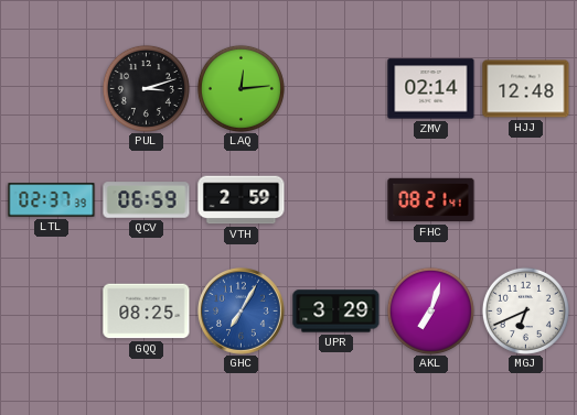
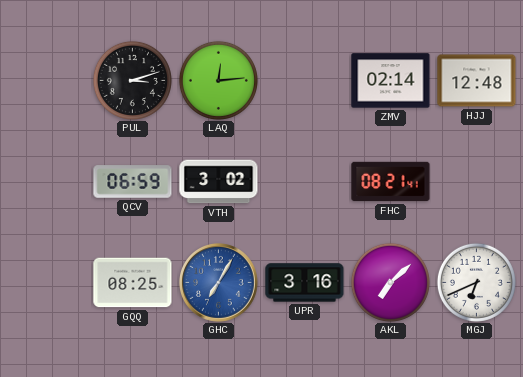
LTL: 02:37 -> none (52, 200)
VTH: 2:59 -> 3:02 (219, 182)
UPR: 3:29 -> 3:16 (305, 283)
AKL: 7:03 -> 7:08 (390, 282)
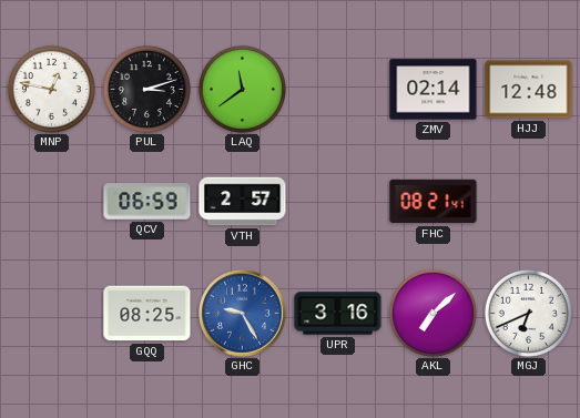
MNP: none -> 12:47 (51, 89)
LAQ: 12:14 -> 11:39 (242, 89)
VTH: 3:02 -> 2:57 (243, 202)
GHC: 7:05 -> 9:25 (243, 314)
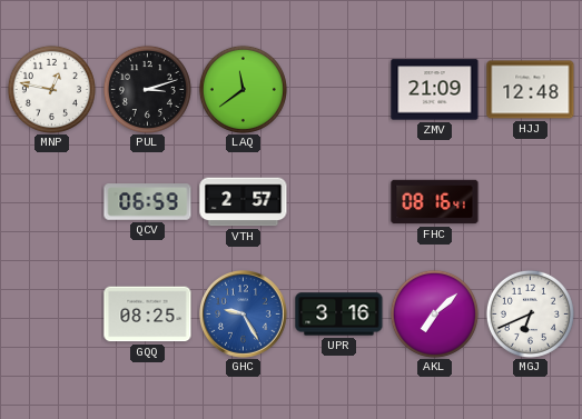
ZMV: 02:14 -> 21:09 (435, 90)
FHC: 08:21 -> 08:16 (435, 202)
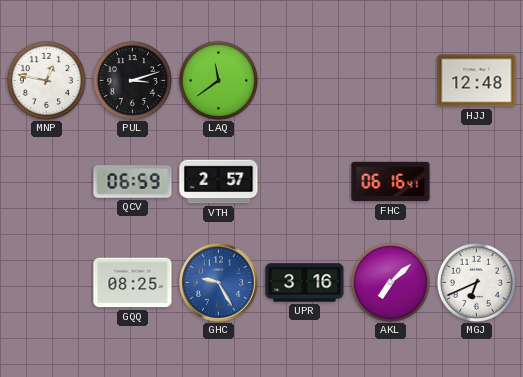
ZMV: 21:09 -> none (435, 90)
FHC: 08:16 -> 06:16 (391, 182)
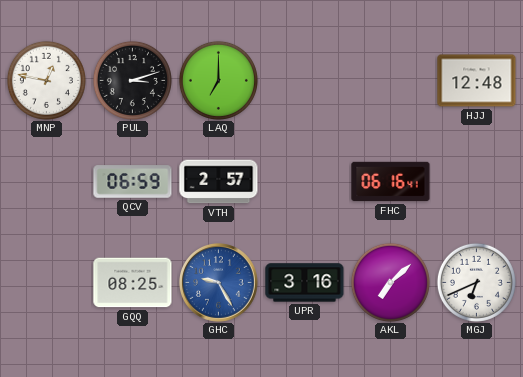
LAQ: 11:39 -> 7:00 (218, 80)
